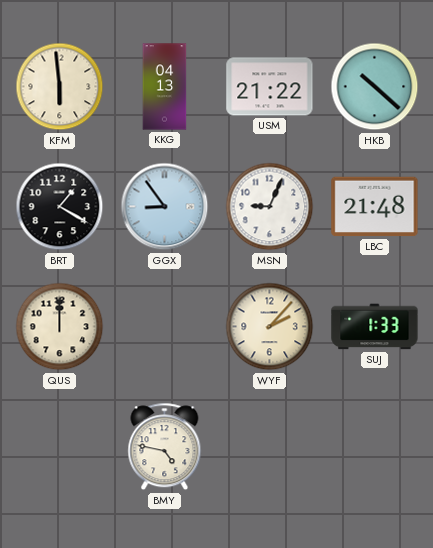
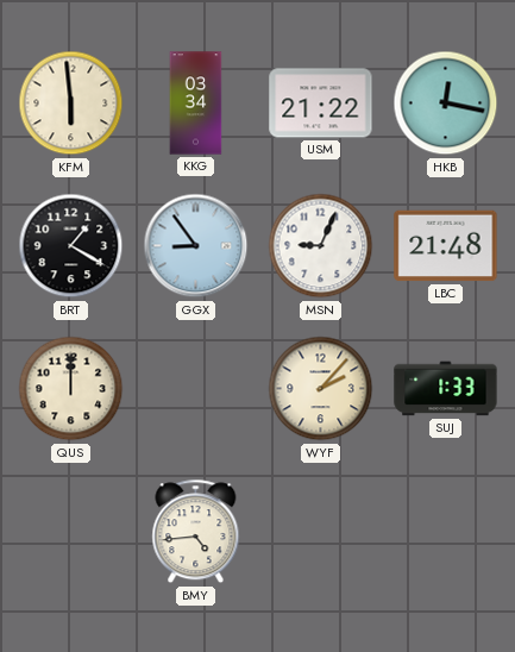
KKG: 04:13 -> 03:34 (196, 104)
HKB: 10:22 -> 12:17 (446, 104)
BMY: 4:47 -> 4:44 (196, 532)
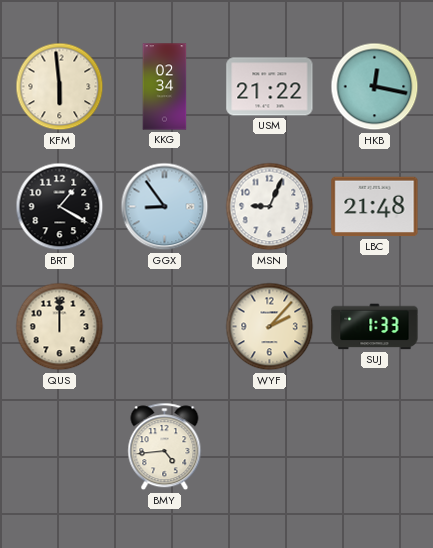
KKG: 03:34 -> 02:34 (165, 87)
